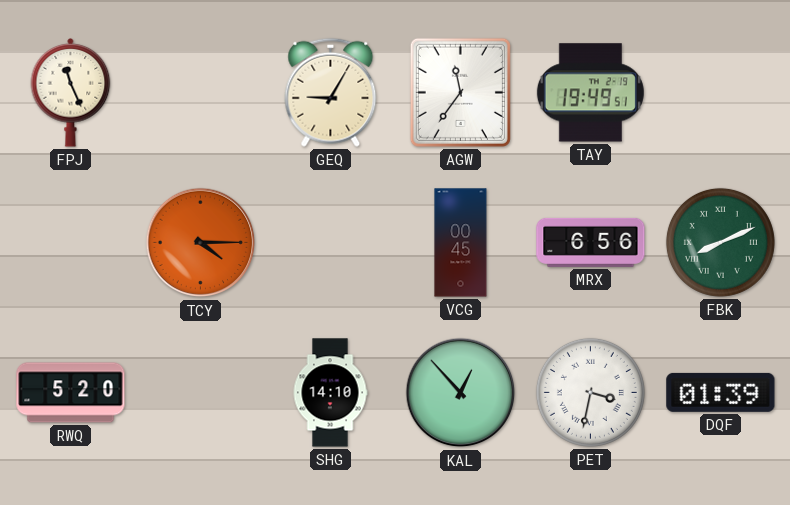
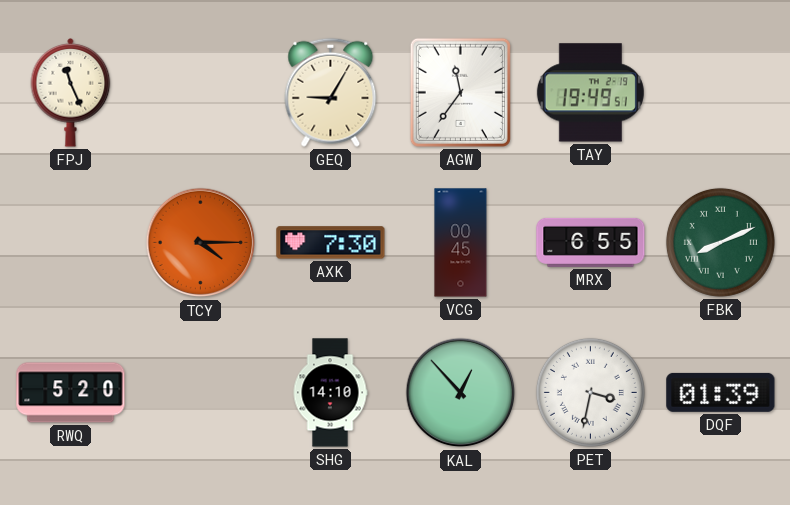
AXK: none -> 7:30 (331, 243)
MRX: 6:56 -> 6:55 (591, 242)
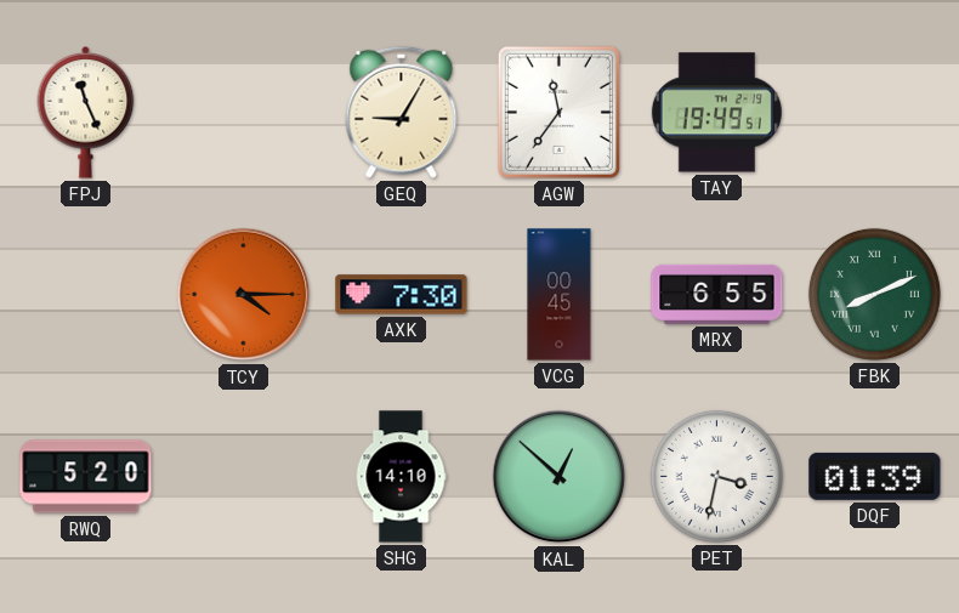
KAL: 12:53 -> 12:52 (560, 477)
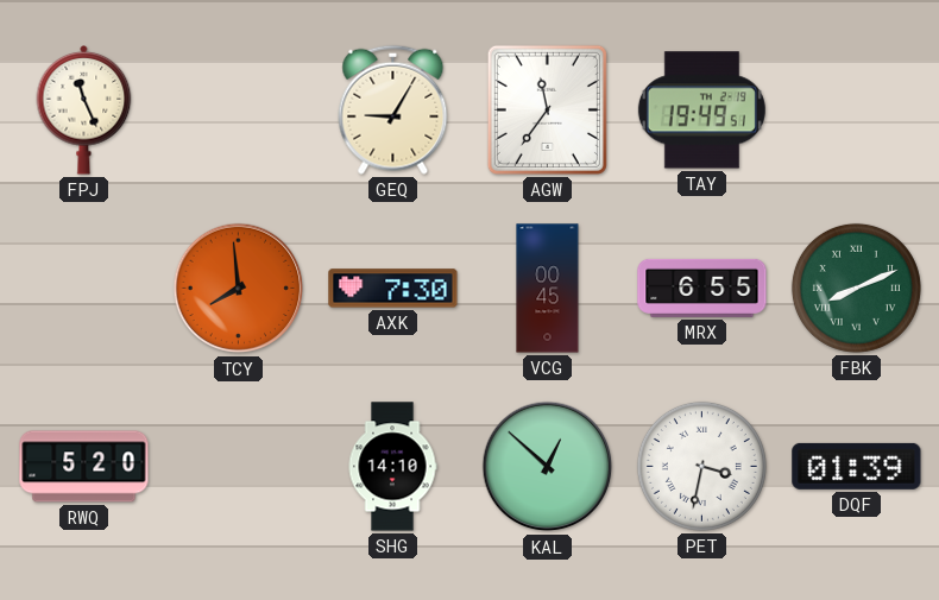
TCY: 4:15 -> 7:59 (239, 289)
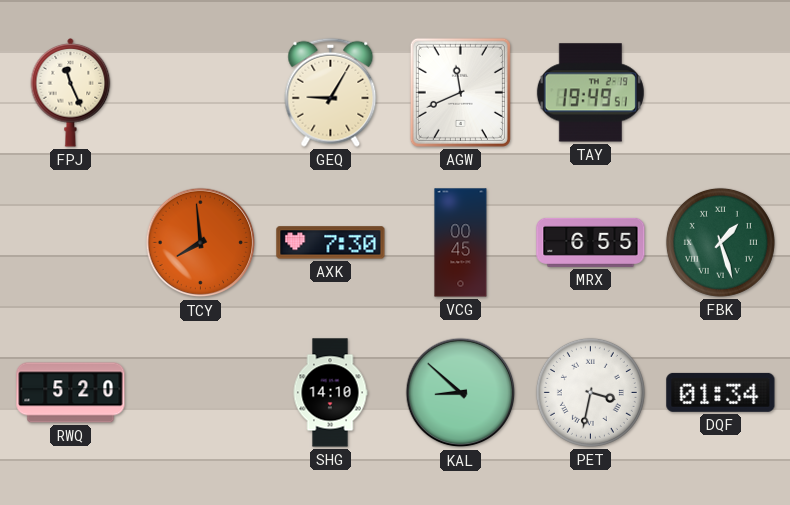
AGW: 11:36 -> 11:41 (460, 92)
FBK: 8:11 -> 1:27 (720, 242)
KAL: 12:52 -> 8:52 (461, 393)
DQF: 01:39 -> 01:34 (721, 392)
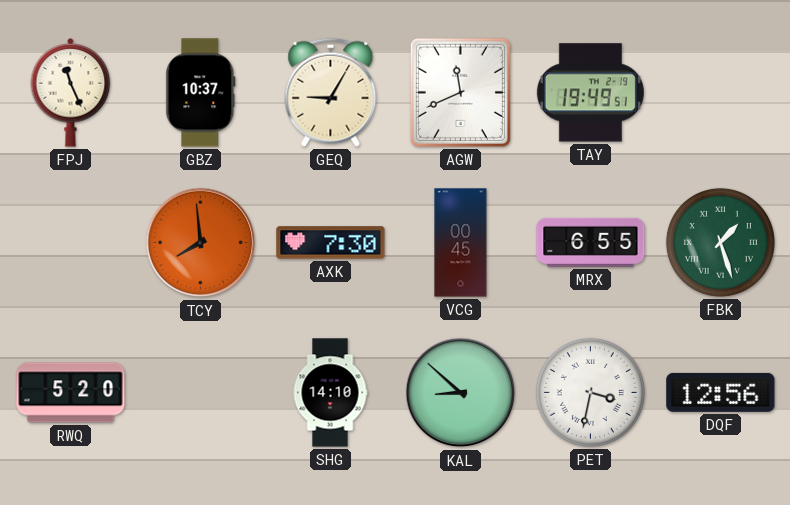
GBZ: none -> 10:37 (201, 93)
DQF: 01:34 -> 12:56 (721, 392)
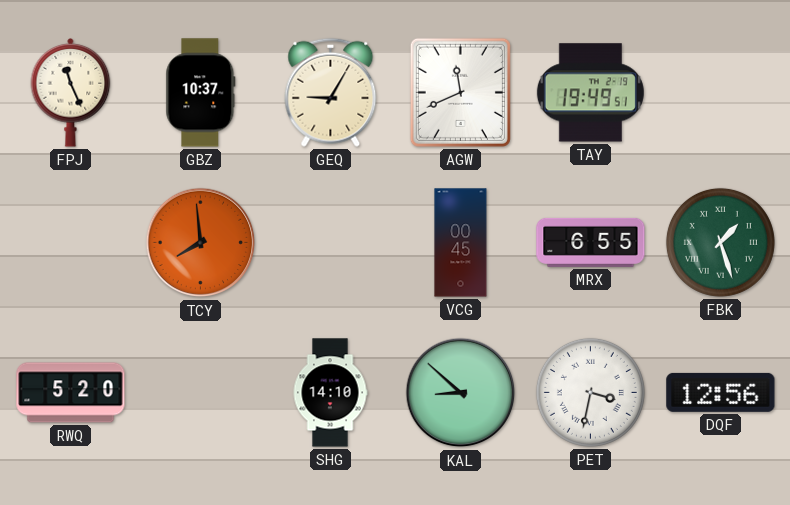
AXK: 7:30 -> none (331, 243)
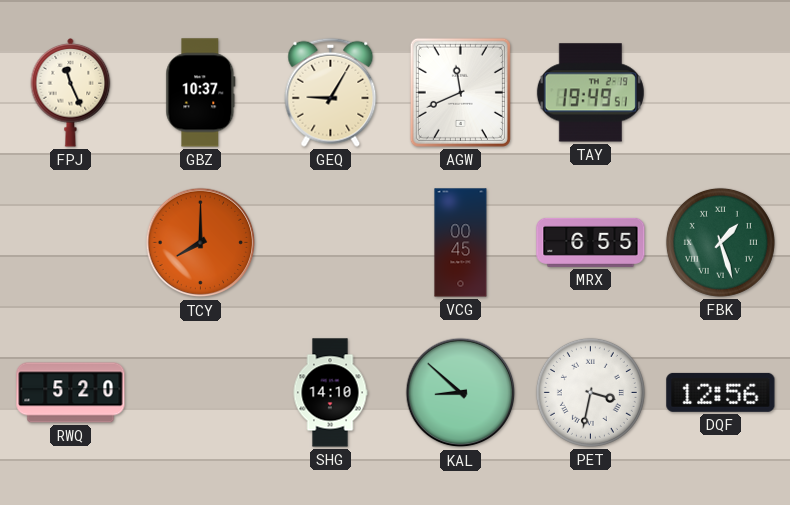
TCY: 7:59 -> 8:00 (201, 243)
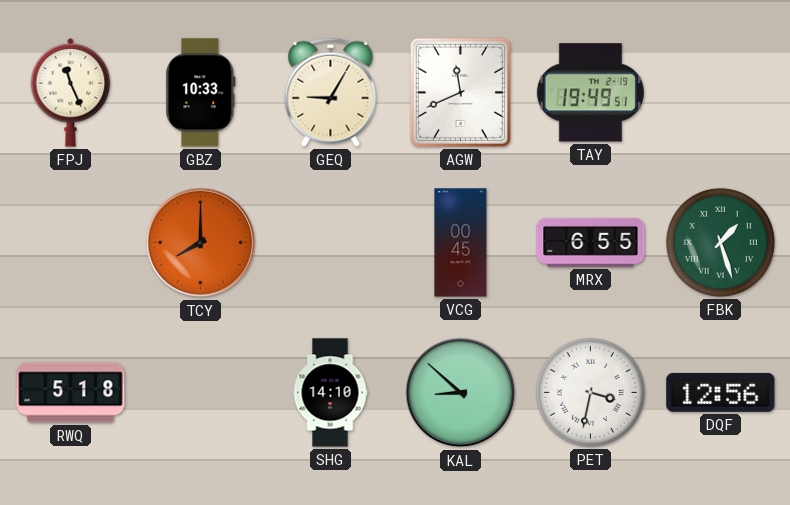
GBZ: 10:37 -> 10:33 (201, 93)
RWQ: 5:20 -> 5:18 (71, 393)
